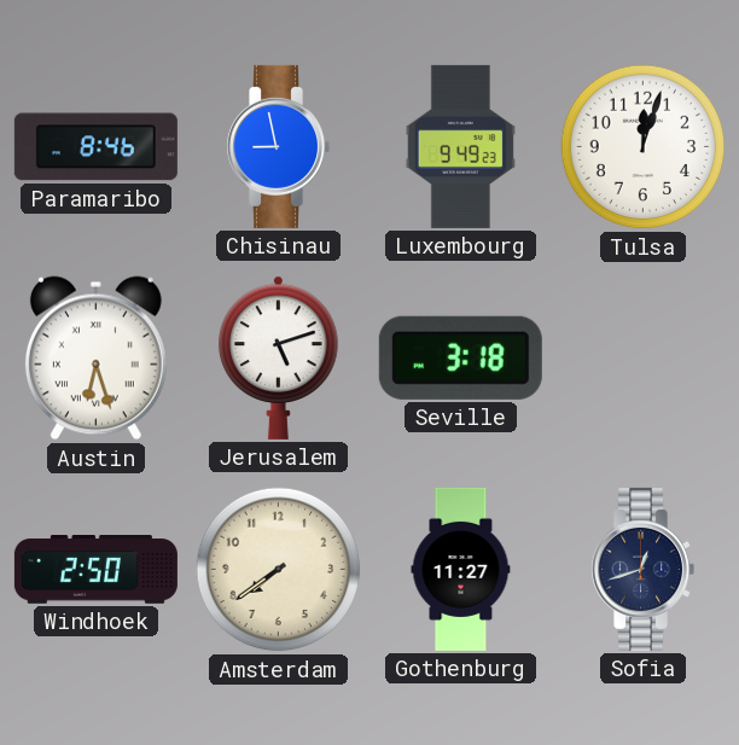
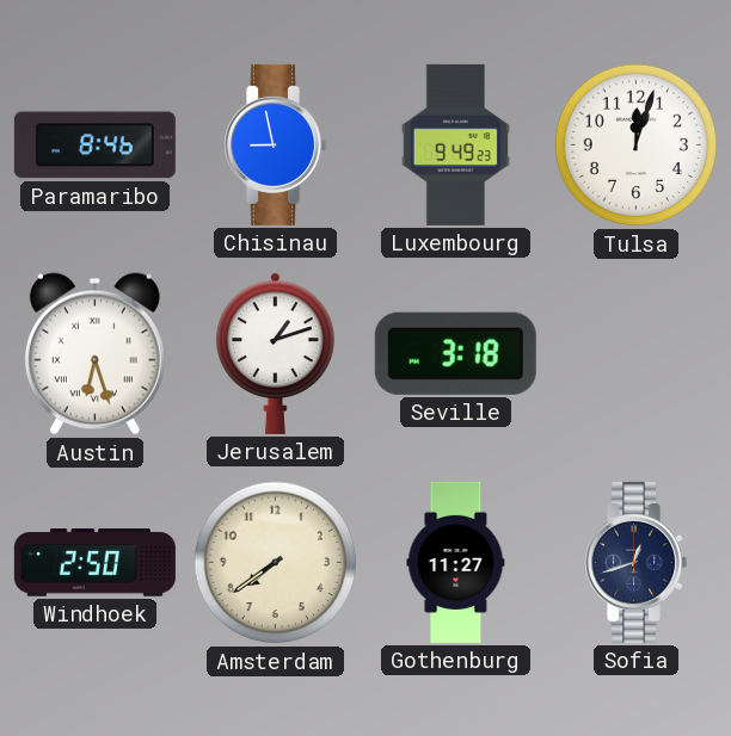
Jerusalem: 5:12 -> 1:12 (276, 353)
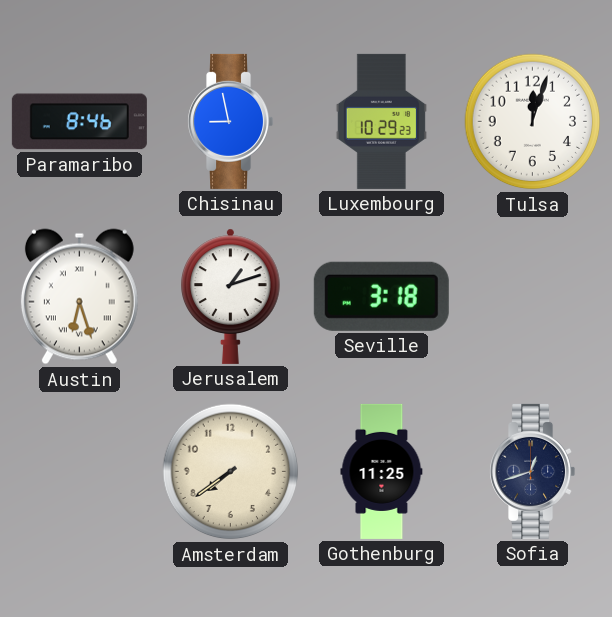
Luxembourg: 9:49 -> 10:29 (381, 121)
Windhoek: 2:50 -> none (94, 563)
Gothenburg: 11:27 -> 11:25 (382, 471)
